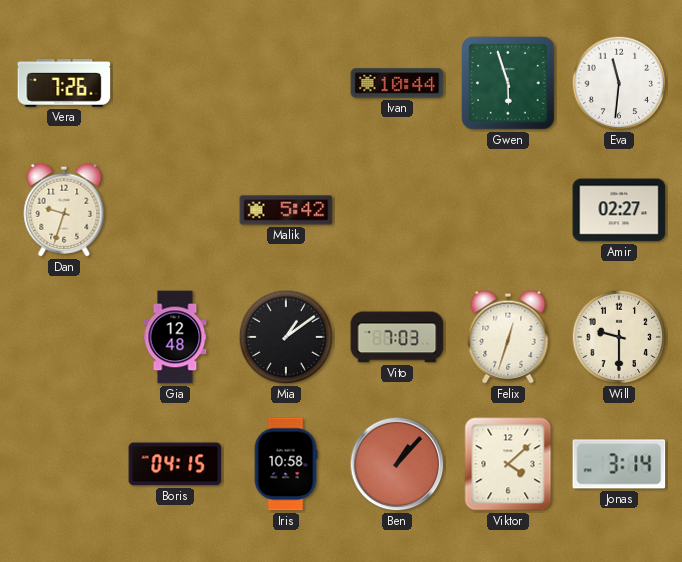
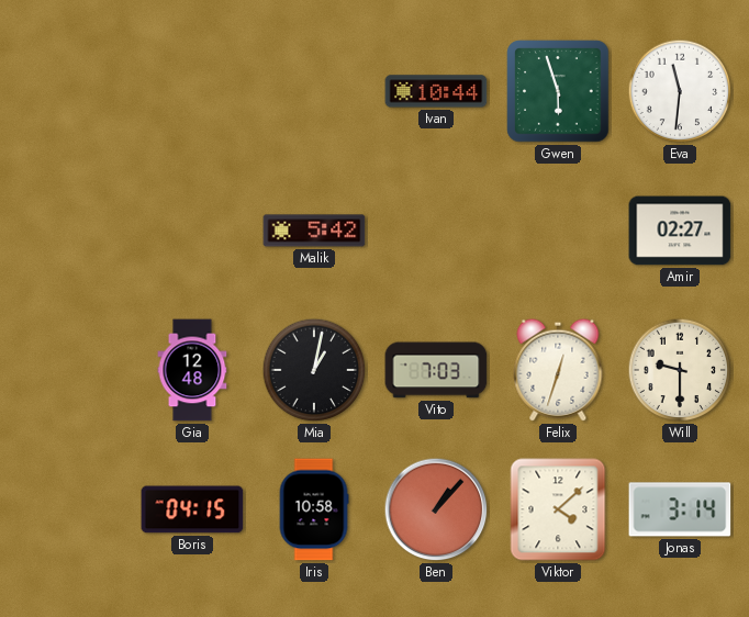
Vera: 7:26 -> none (64, 84)
Dan: 9:33 -> none (64, 210)
Mia: 1:09 -> 1:02 (314, 370)
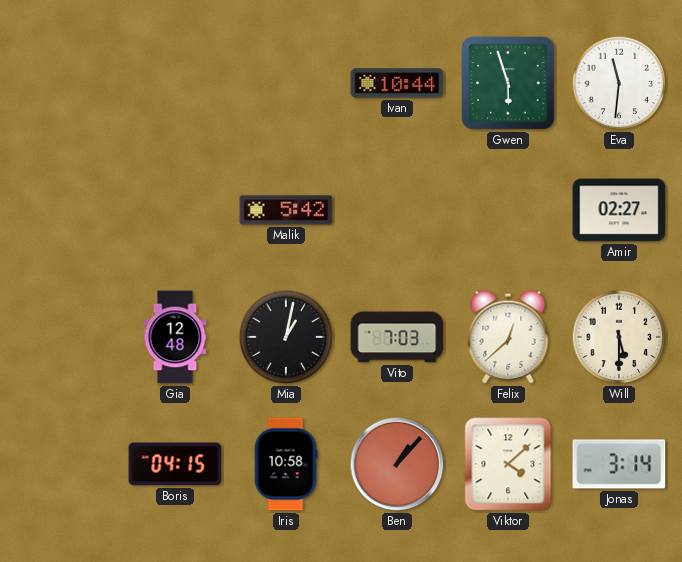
Felix: 12:33 -> 12:38 (508, 337)
Will: 9:30 -> 5:30 (619, 337)
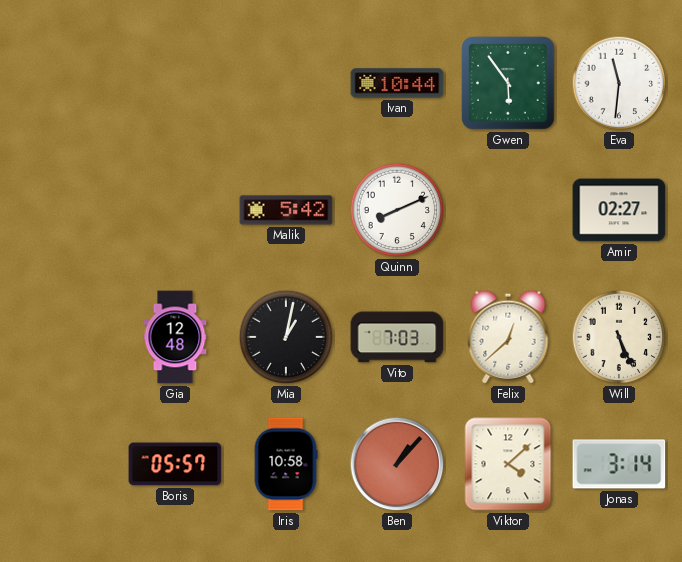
Gwen: 5:57 -> 5:54 (508, 83)
Quinn: none -> 8:11 (397, 210)
Will: 5:30 -> 5:26 (619, 337)
Boris: 04:15 -> 05:57 (175, 464)
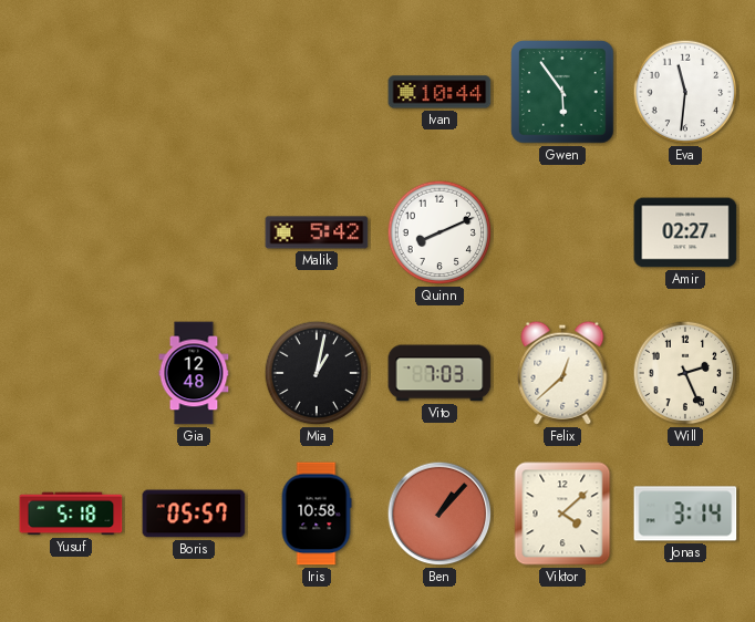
Will: 5:26 -> 2:26 (685, 373)
Yusuf: none -> 5:18 (71, 514)
